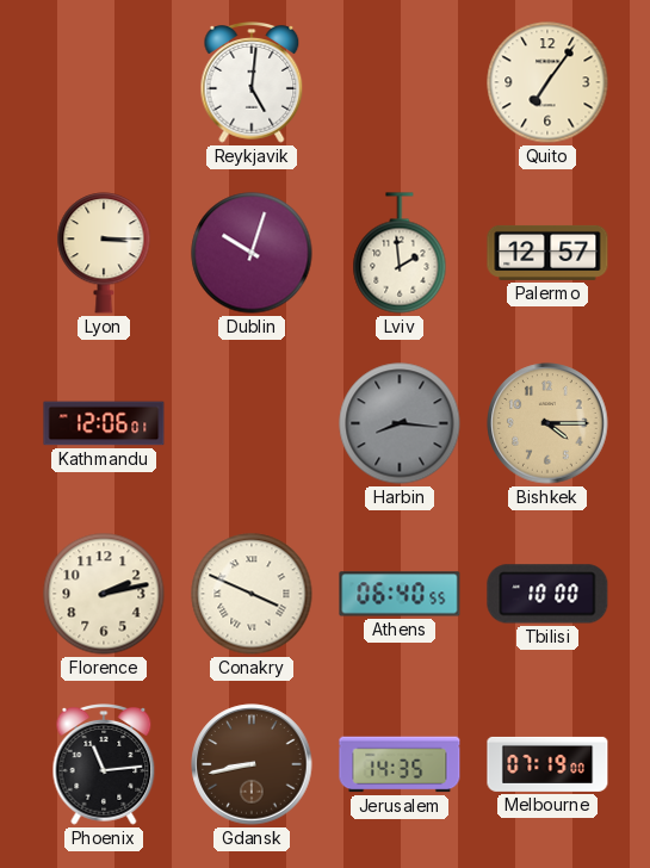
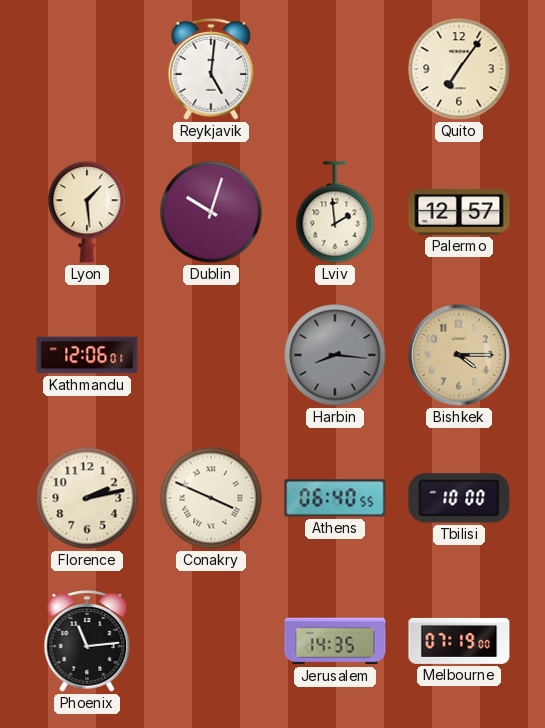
Lyon: 3:15 -> 1:29 (87, 212)
Gdansk: 8:43 -> none (252, 764)
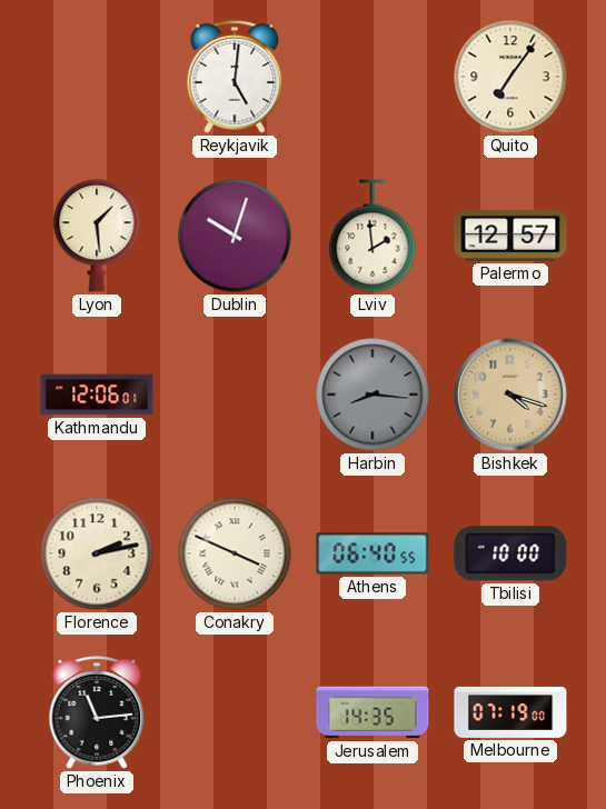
Bishkek: 4:15 -> 4:18 (510, 394)
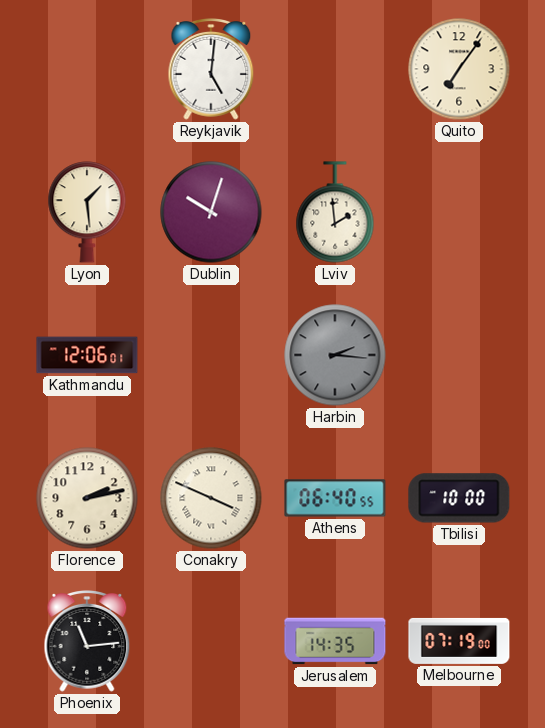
Palermo: 12:57 -> none (510, 236)
Harbin: 8:16 -> 2:16 (335, 355)
Bishkek: 4:18 -> none (510, 394)
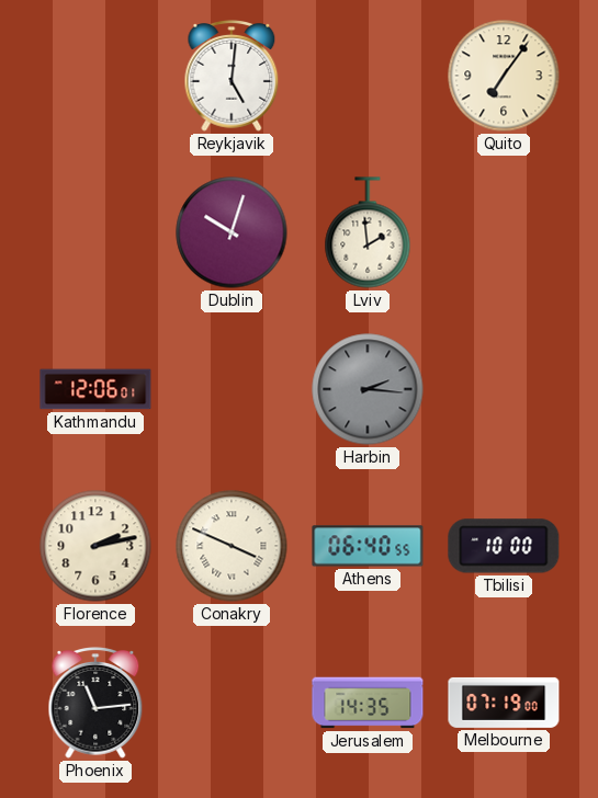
Lyon: 1:29 -> none (87, 212)
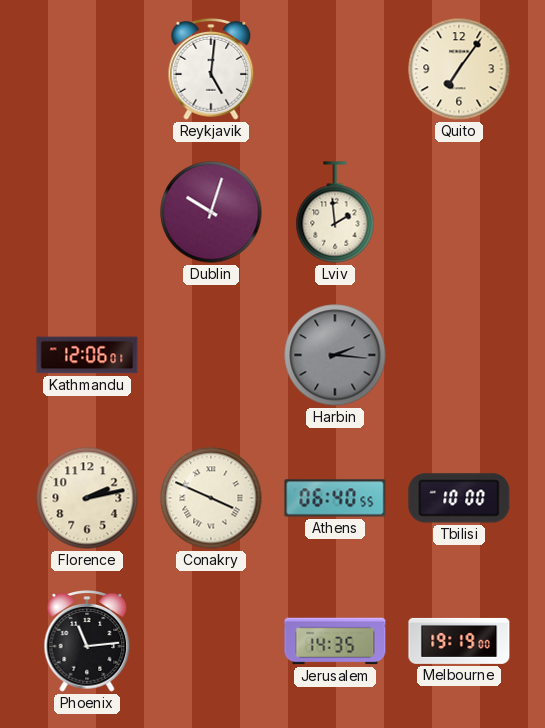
Melbourne: 07:19 -> 19:19 (459, 641)
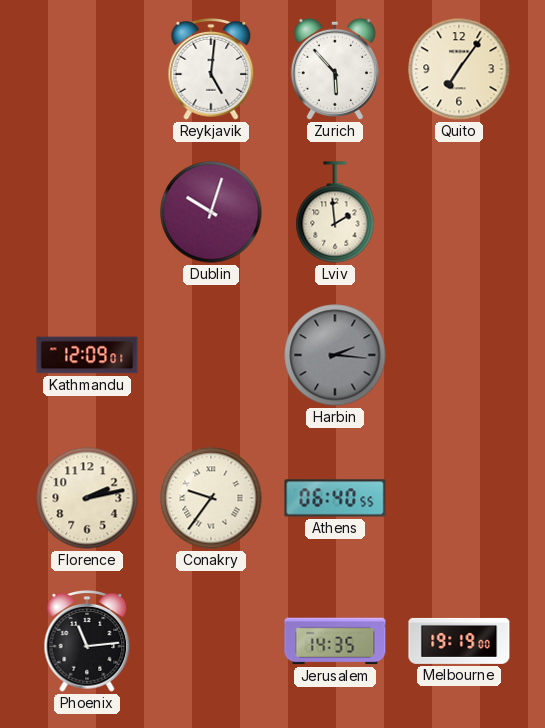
Zurich: none -> 5:53 (335, 69)
Kathmandu: 12:06 -> 12:09 (87, 355)
Conakry: 3:49 -> 9:36 (211, 498)
Tbilisi: 10:00 -> none (459, 498)
